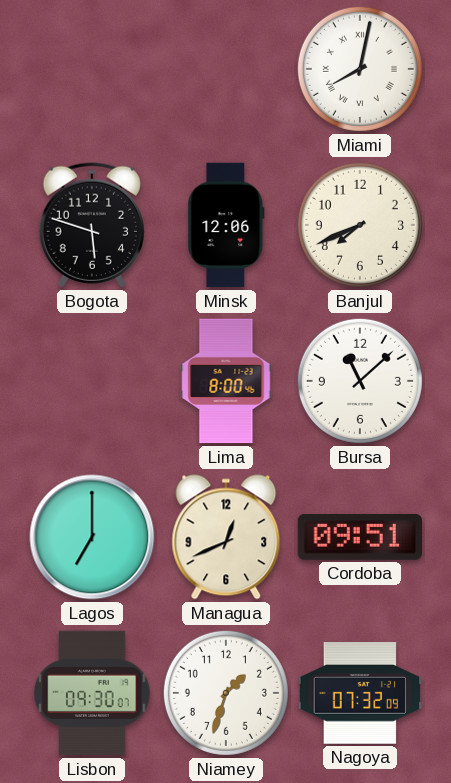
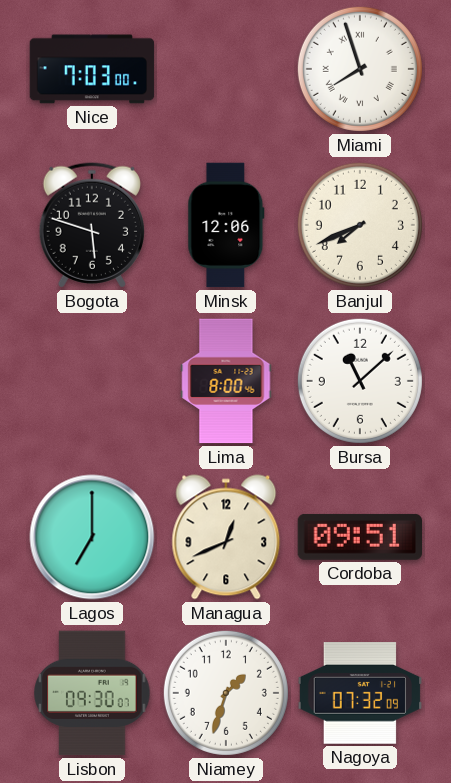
Nice: none -> 7:03 (92, 69)
Miami: 8:02 -> 7:57 (360, 69)
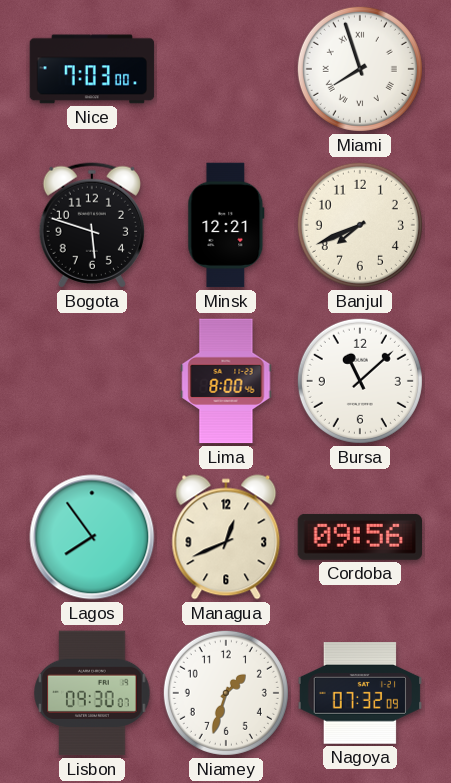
Minsk: 12:06 -> 12:21 (226, 225)
Lagos: 7:00 -> 7:54 (92, 537)
Cordoba: 09:51 -> 09:56 (360, 537)
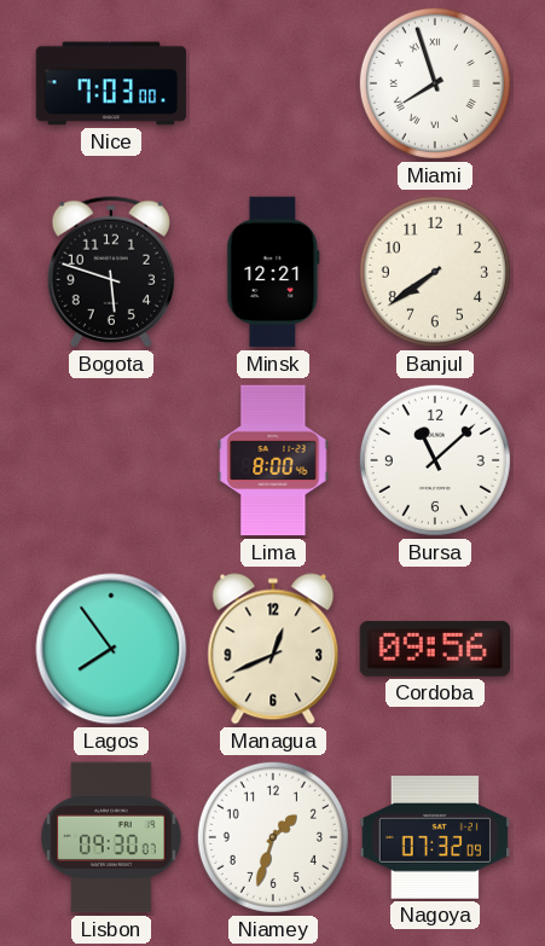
Banjul: 7:41 -> 7:39 (435, 272)
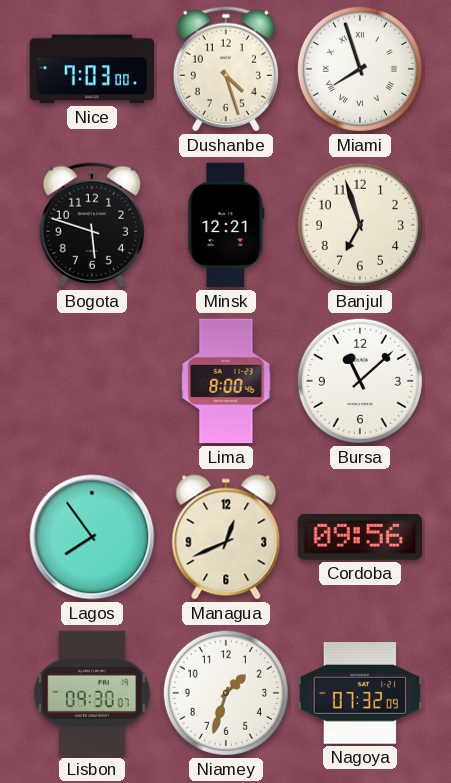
Dushanbe: none -> 4:27 (226, 69)
Banjul: 7:39 -> 6:57 (360, 225)
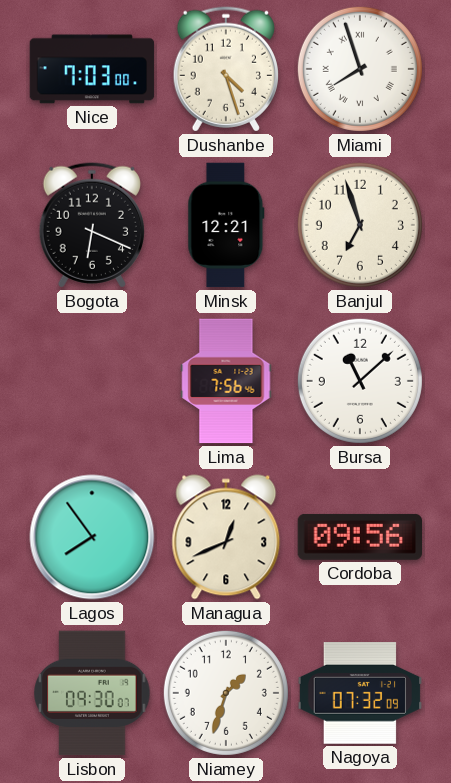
Bogota: 5:48 -> 6:19 (92, 225)
Lima: 8:00 -> 7:56 (226, 381)
